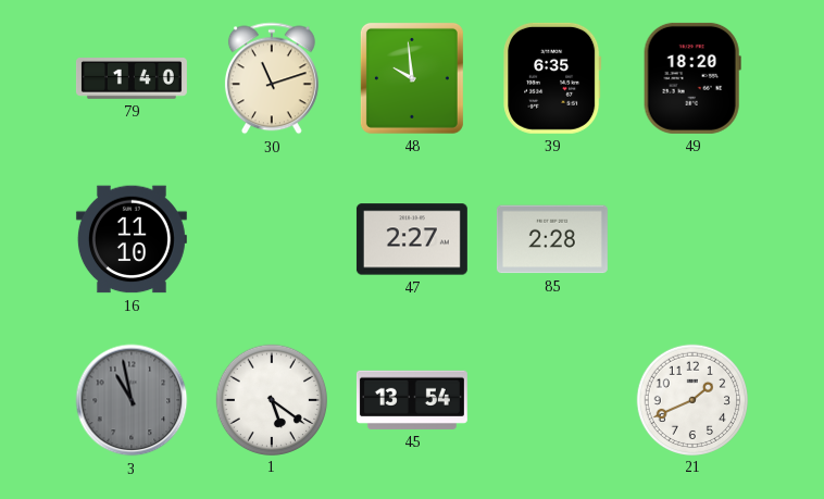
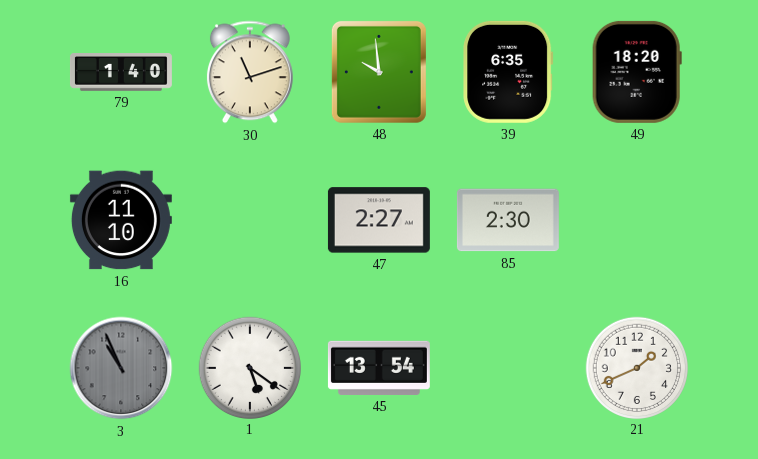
85: 2:28 -> 2:30 (508, 220)
3: 10:58 -> 10:56 (121, 368)
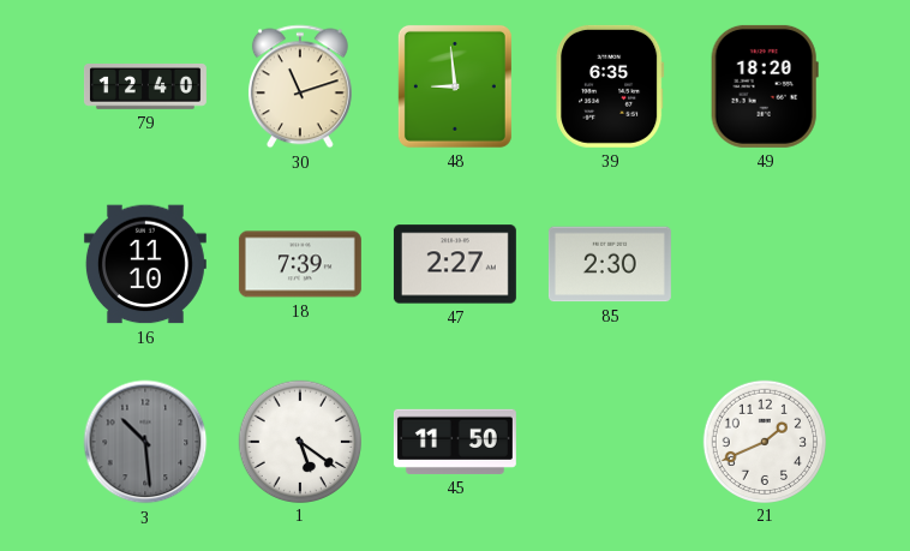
79: 1:40 -> 12:40 (145, 88)
48: 9:59 -> 8:59 (455, 86)
18: none -> 7:39 (300, 264)
3: 10:56 -> 10:29 (145, 442)
45: 13:54 -> 11:50 (455, 442)
